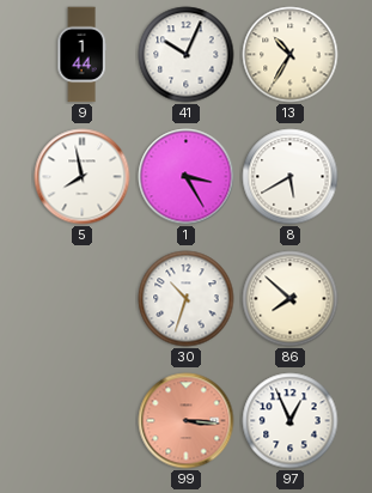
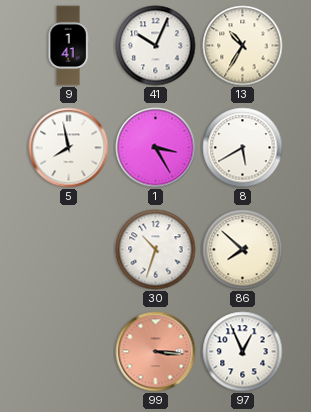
9: 1:44 -> 1:41 (68, 46)
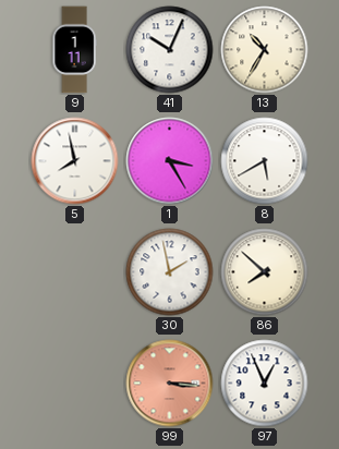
9: 1:41 -> 1:11 (74, 50)
30: 10:33 -> 1:58 (170, 272)
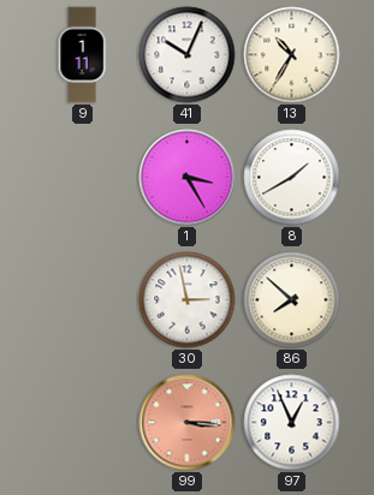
5: 7:58 -> none (75, 161)
8: 5:40 -> 1:40 (292, 178)
30: 1:58 -> 2:58 (188, 300)
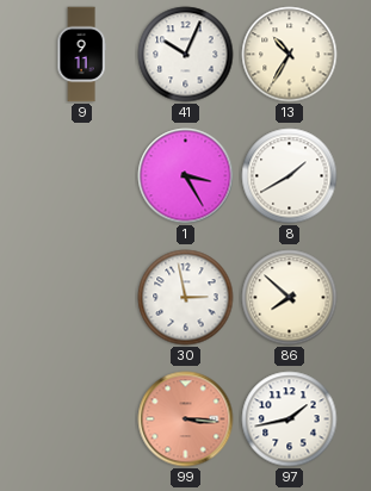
9: 1:11 -> 9:11 (81, 55)
97: 12:56 -> 1:43 (290, 419)
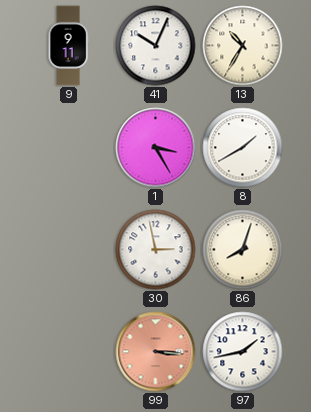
86: 7:52 -> 8:03 (243, 250)
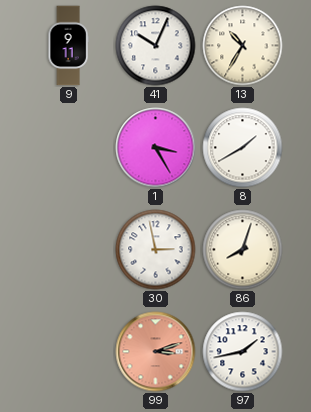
99: 3:16 -> 3:12 (156, 352)
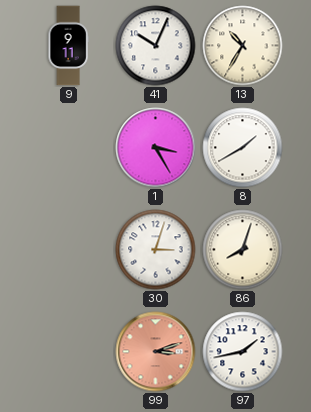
30: 2:58 -> 3:03 (156, 250)
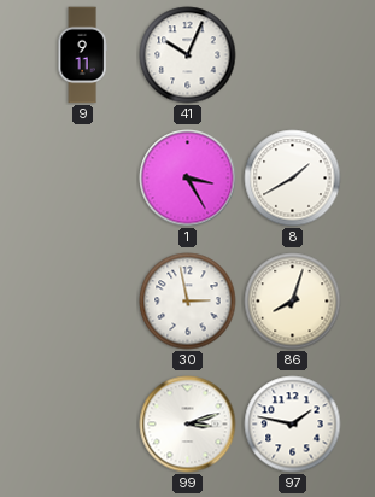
13: 10:35 -> none (243, 46)
30: 3:03 -> 2:58 (188, 302)
99 dial: salmon -> white (188, 425)
97: 1:43 -> 1:47 (293, 425)
